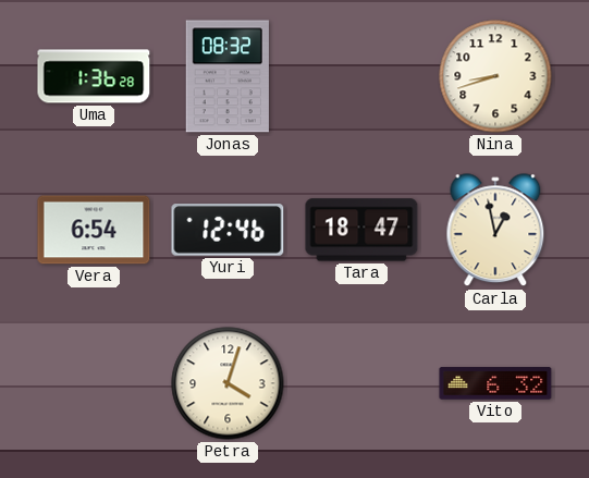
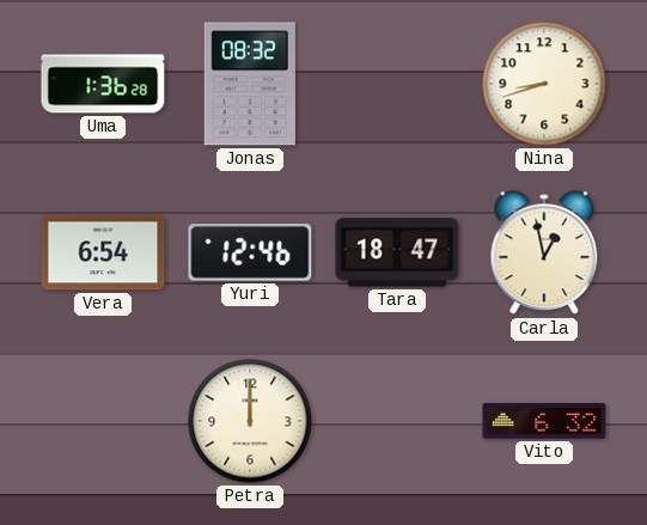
Petra: 4:03 -> 12:00 (250, 421)
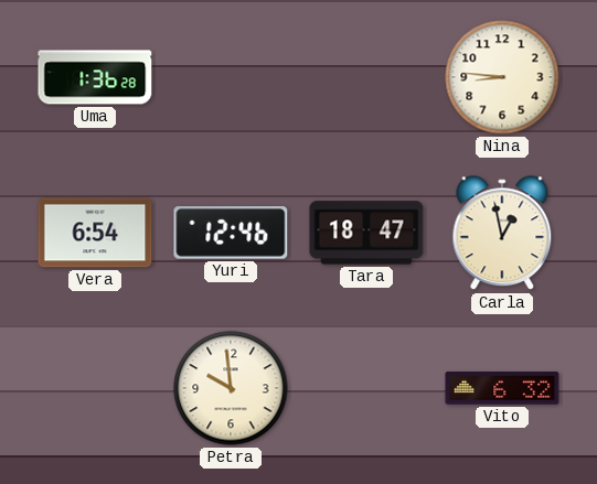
Jonas: 08:32 -> none (250, 84)
Nina: 8:42 -> 8:46 (502, 77)
Petra: 12:00 -> 9:59 (231, 388)
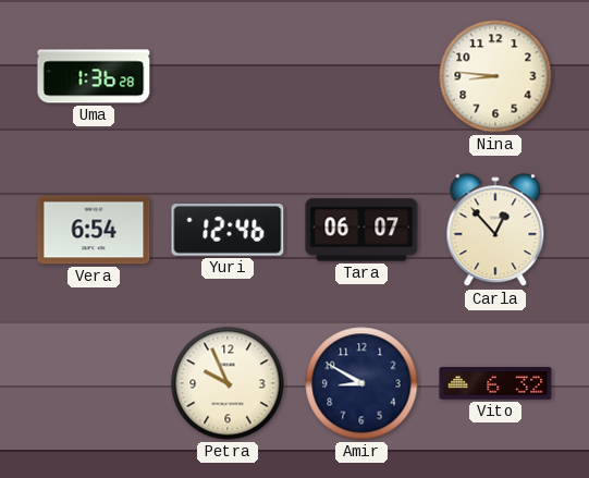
Tara: 18:47 -> 06:07 (361, 230)
Carla: 12:58 -> 12:53 (495, 231)
Petra: 9:59 -> 9:56 (228, 383)
Amir: none -> 8:50 (361, 383)
